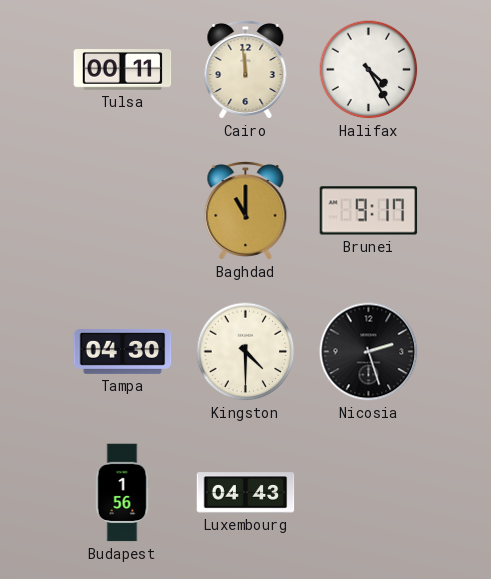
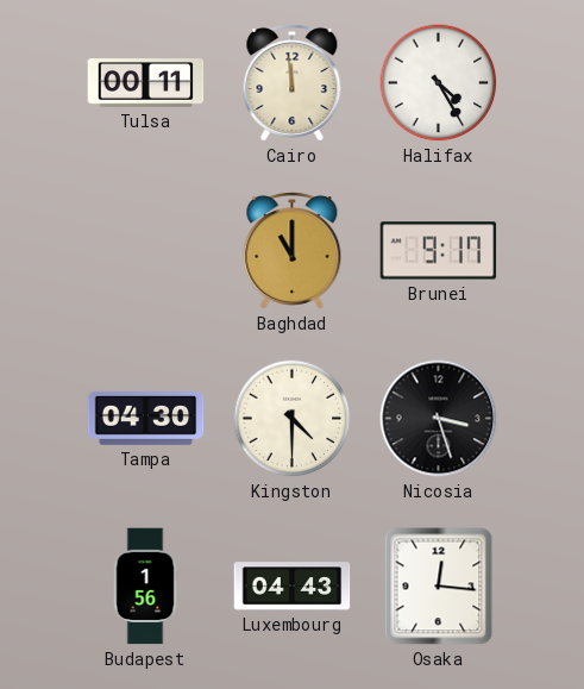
Nicosia: 2:27 -> 3:27 (439, 419)
Osaka: none -> 12:16 (439, 587)
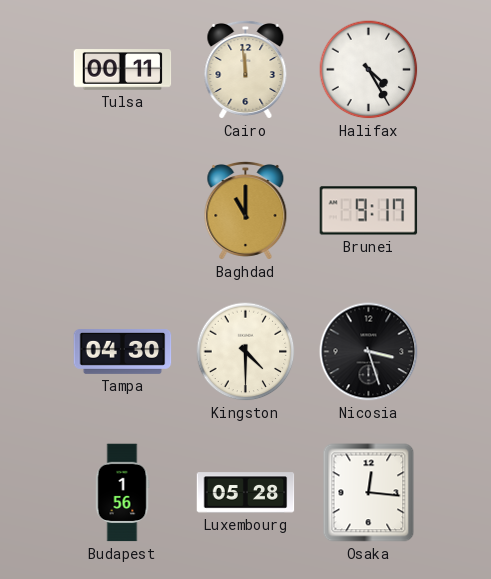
Luxembourg: 04:43 -> 05:28 (246, 493)
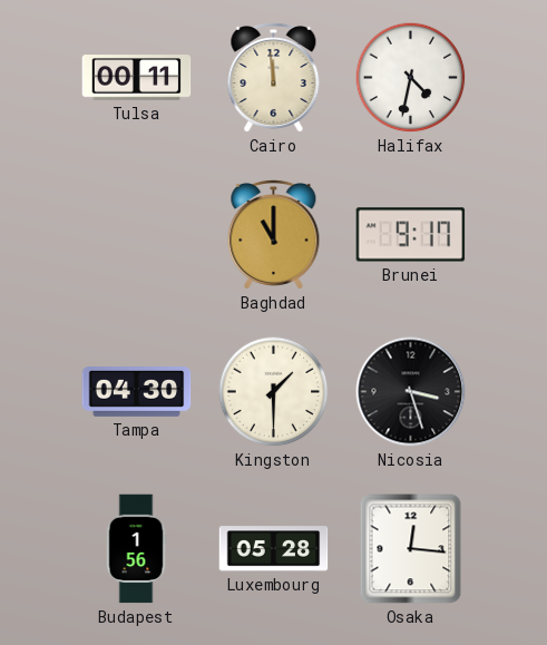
Halifax: 4:25 -> 4:32 (411, 78)
Kingston: 4:30 -> 1:30 (274, 392)
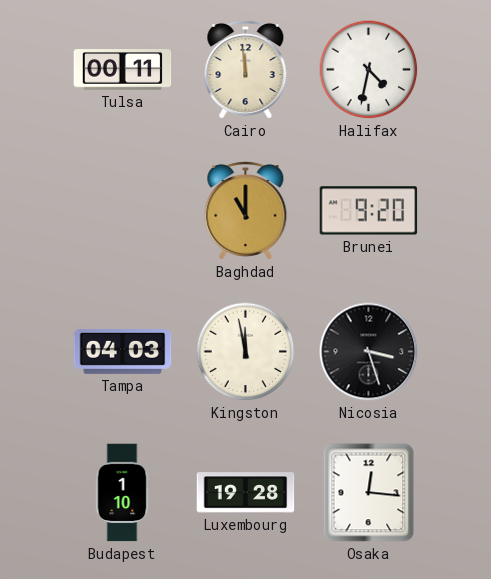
Brunei: 9:17 -> 9:20 (369, 211)
Tampa: 04:30 -> 04:03 (123, 352)
Kingston: 1:30 -> 11:58 (246, 352)
Budapest: 1:56 -> 1:10 (122, 493)
Luxembourg: 05:28 -> 19:28 (246, 493)
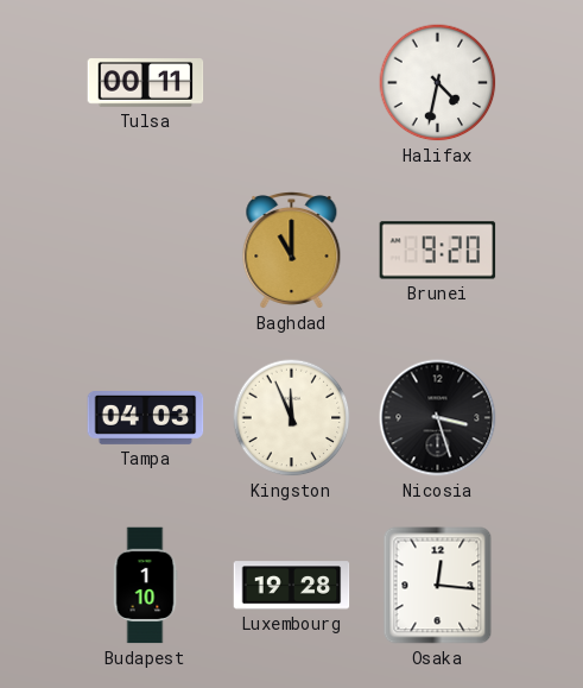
Cairo: 11:59 -> none (246, 69)
Kingston: 11:58 -> 11:56 (292, 418)
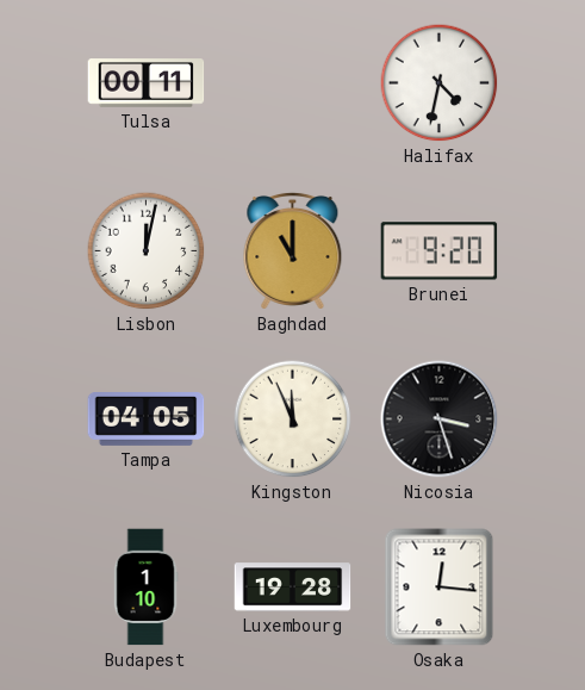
Lisbon: none -> 12:02 (147, 251)
Tampa: 04:03 -> 04:05 (147, 419)
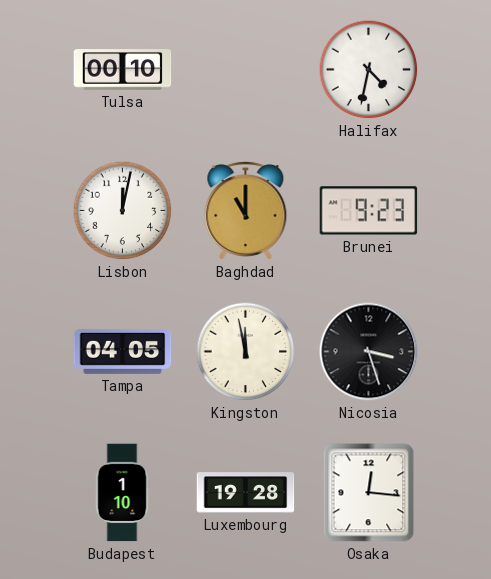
Tulsa: 00:11 -> 00:10 (123, 70)
Brunei: 9:20 -> 9:23 (369, 211)
Kingston: 11:56 -> 11:58 (246, 352)
